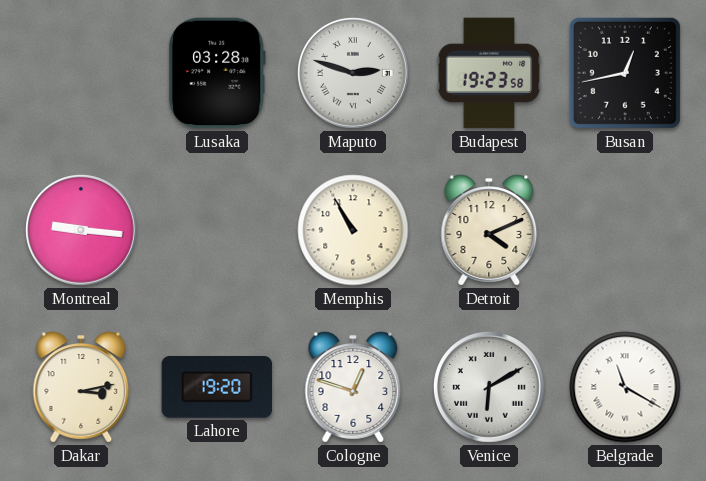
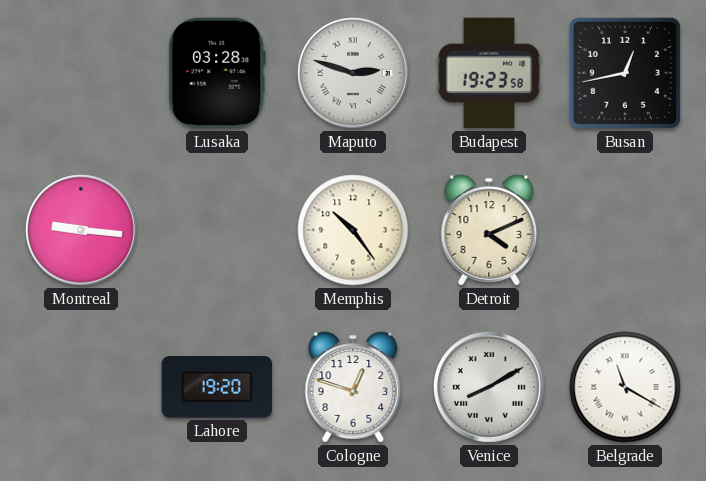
Memphis: 10:55 -> 10:24 (353, 230)
Dakar: 3:13 -> none (81, 387)
Venice: 6:10 -> 8:10 (489, 387)
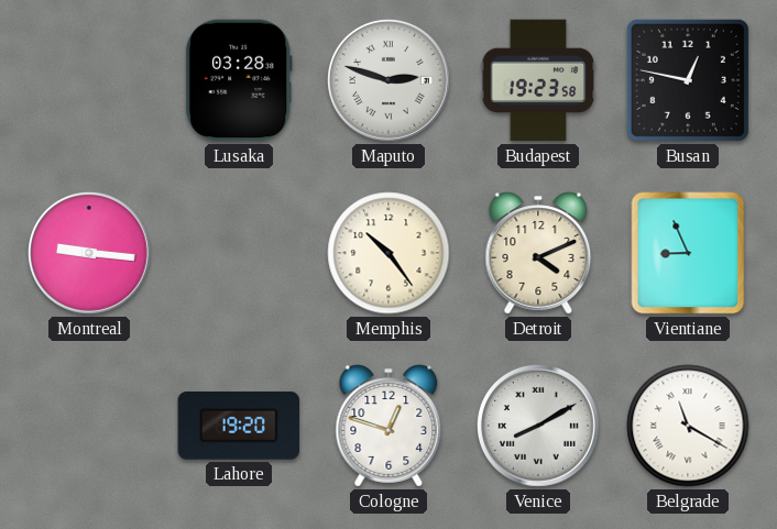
Busan: 12:43 -> 12:47 (688, 80)
Vientiane: none -> 8:56 (688, 253)
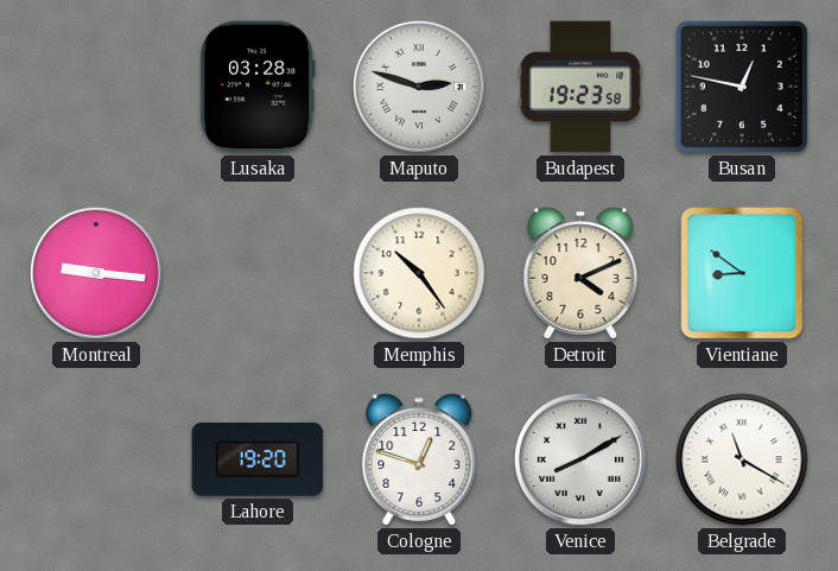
Vientiane: 8:56 -> 8:51 (742, 273)
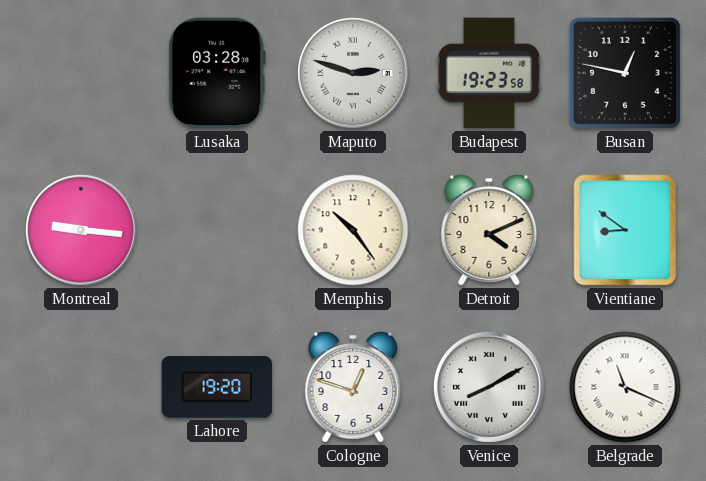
Belgrade: 11:20 -> 11:19 (625, 387)
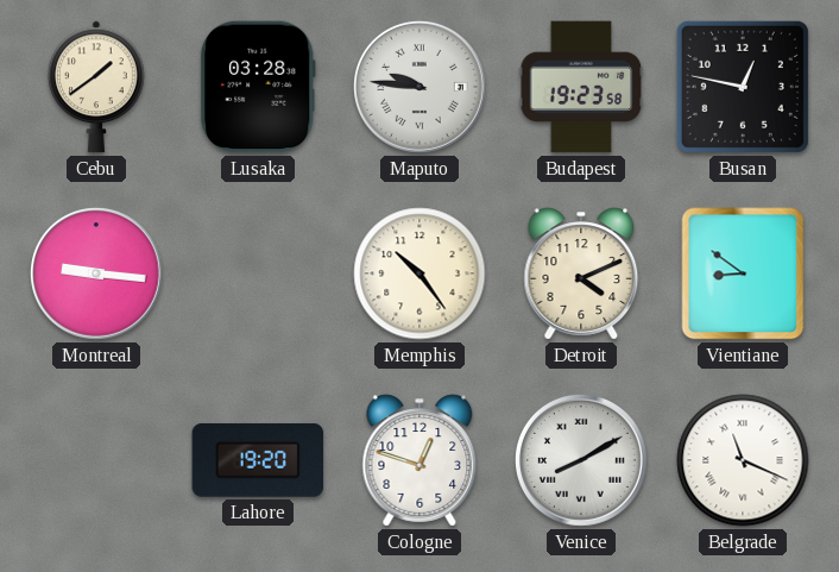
Cebu: none -> 1:39 (97, 87)
Maputo: 2:48 -> 9:46 (419, 87)
